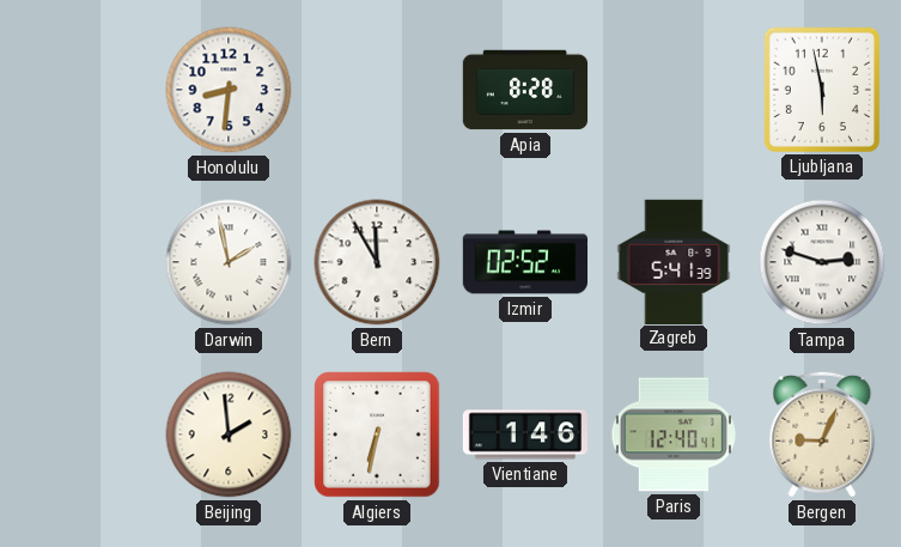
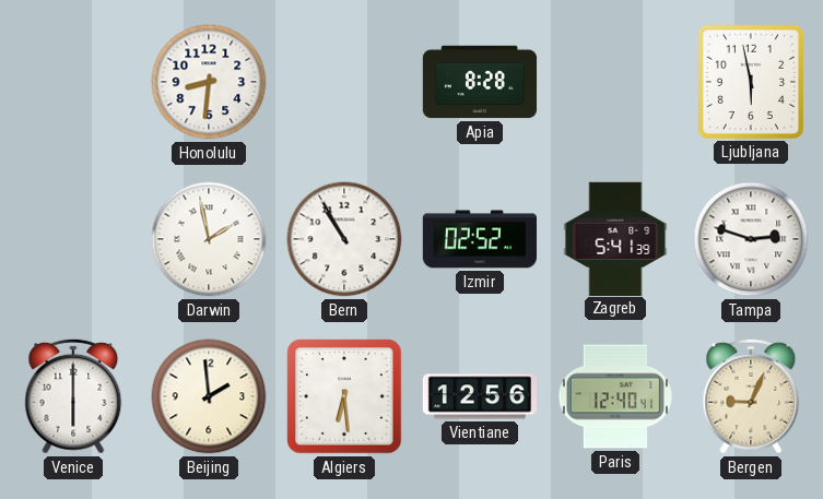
Bern: 11:55 -> 10:55 (344, 239)
Venice: none -> 6:00 (73, 396)
Algiers: 6:32 -> 6:29 (344, 396)
Vientiane: 1:46 -> 12:56 (480, 396)
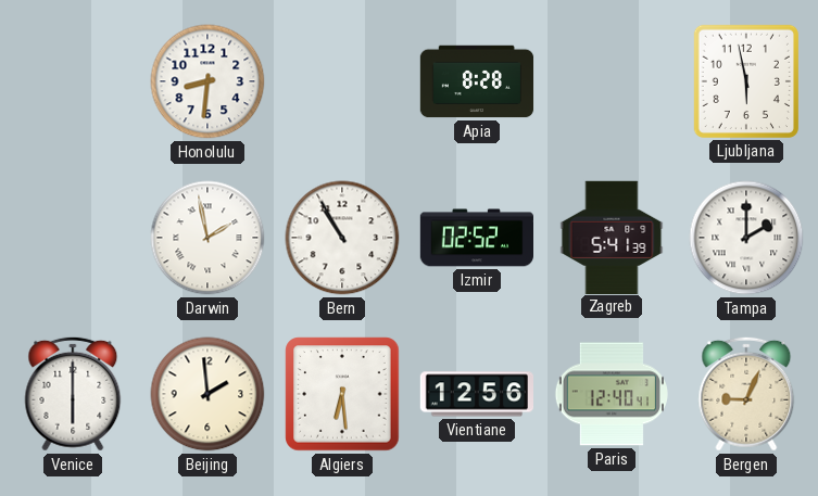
Tampa: 2:48 -> 2:00 (746, 238)
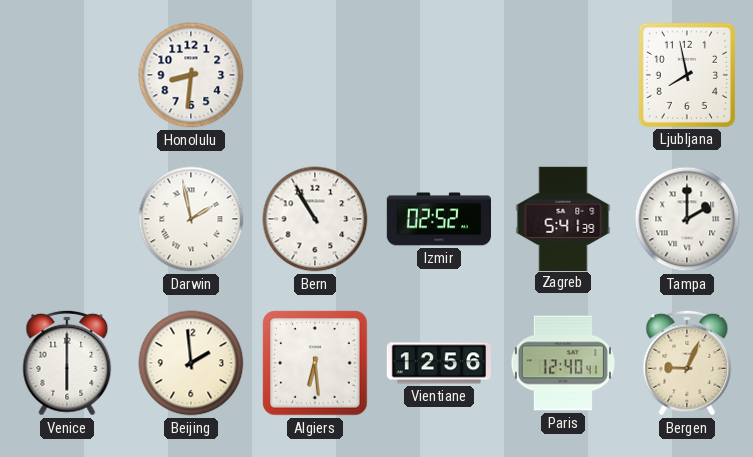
Apia: 8:28 -> none (477, 81)
Ljubljana: 5:58 -> 7:58 (687, 75)
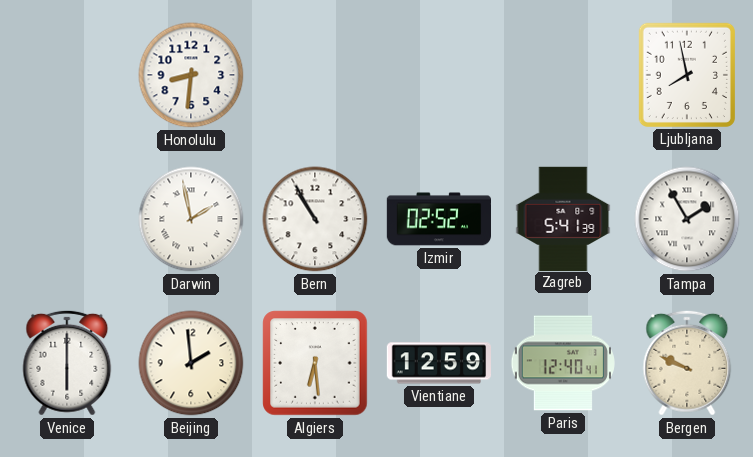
Tampa: 2:00 -> 1:55 (687, 219)
Vientiane: 12:56 -> 12:59 (439, 363)
Bergen: 9:04 -> 9:49 (687, 363)
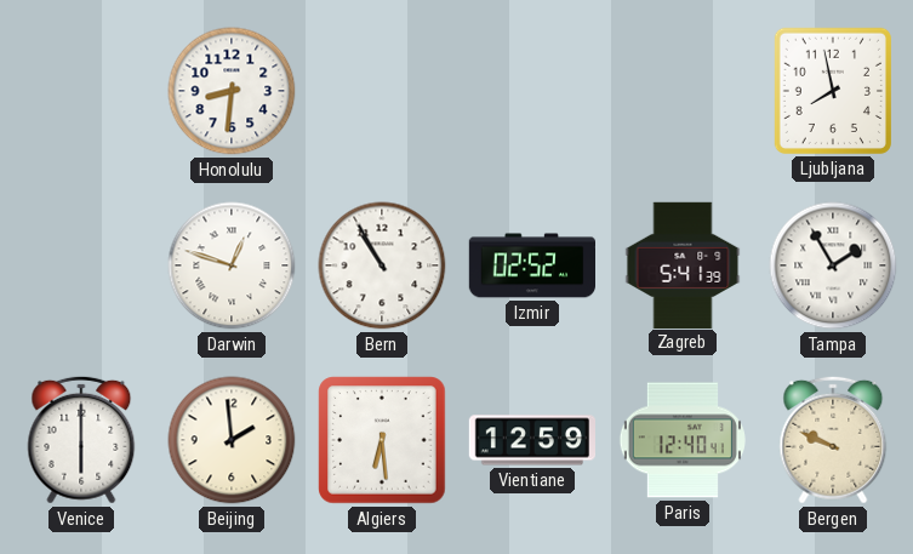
Darwin: 1:58 -> 12:48 (232, 265)
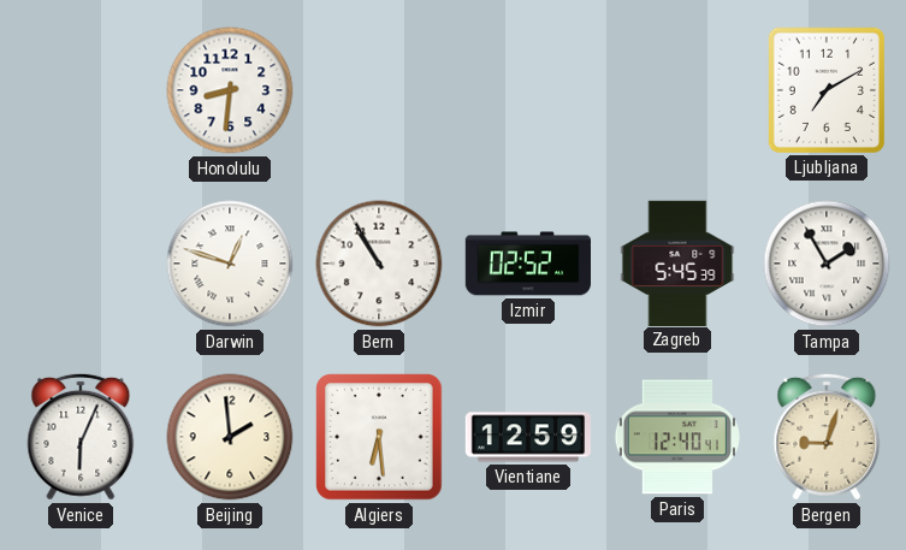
Ljubljana: 7:58 -> 7:10 (827, 90)
Zagreb: 5:41 -> 5:45 (677, 262)
Venice: 6:00 -> 6:04 (81, 437)
Bergen: 9:49 -> 9:03 (827, 437)
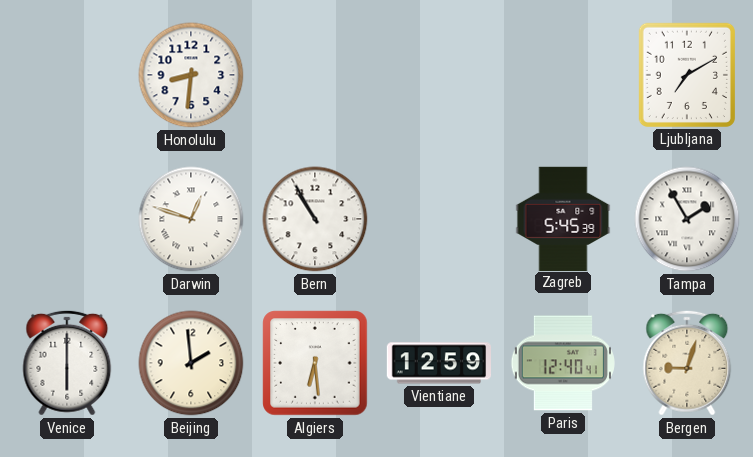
Izmir: 02:52 -> none (527, 264)
Venice: 6:04 -> 6:00 (67, 363)
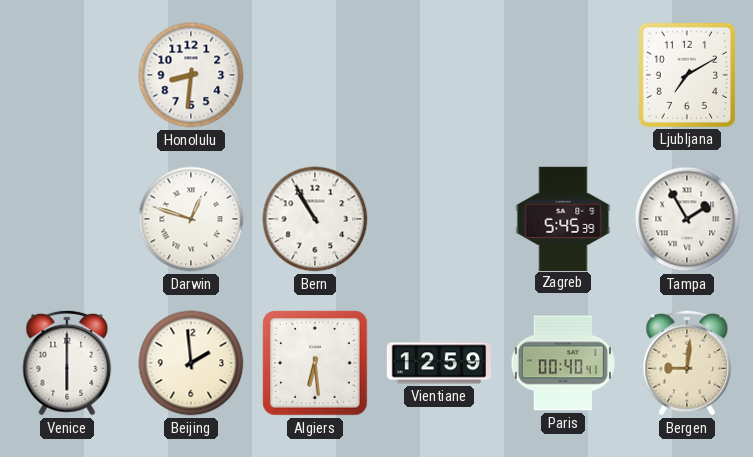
Paris: 12:40 -> 00:40 (563, 363)
Bergen: 9:03 -> 9:01 (687, 363)
